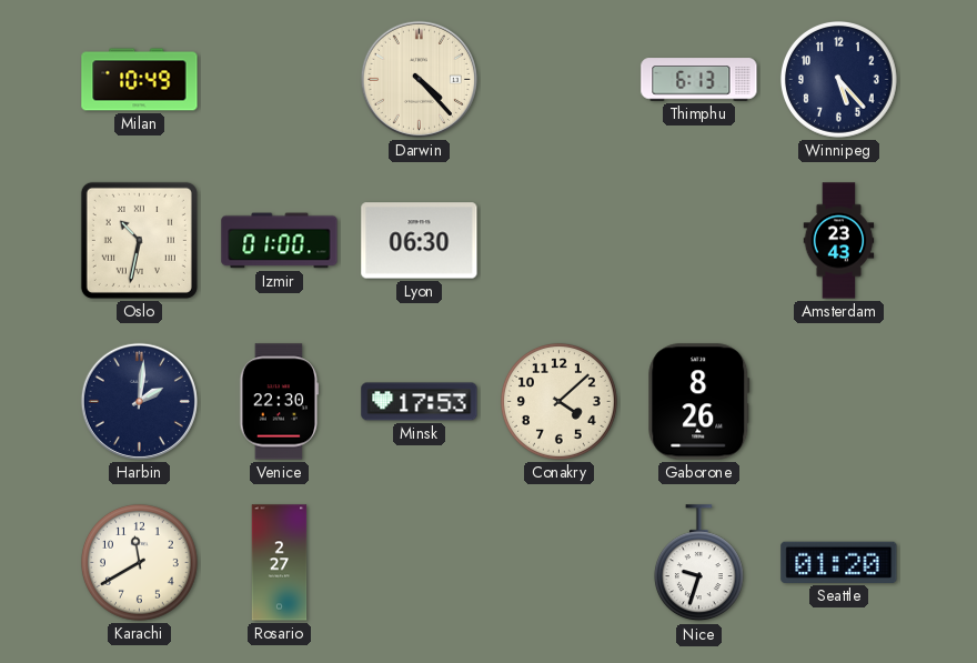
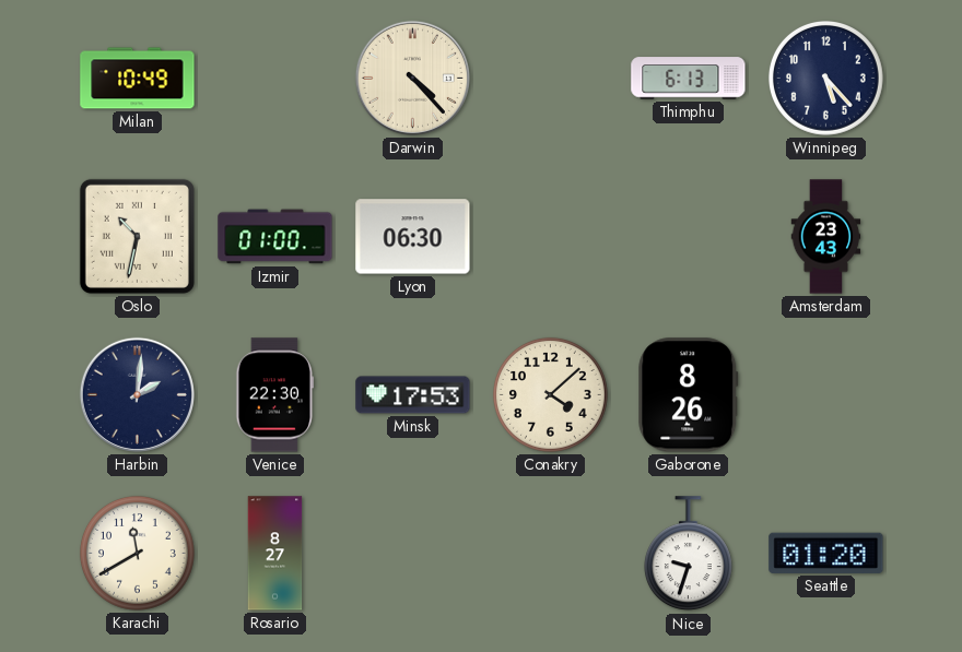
Rosario: 2:27 -> 8:27 (275, 554)
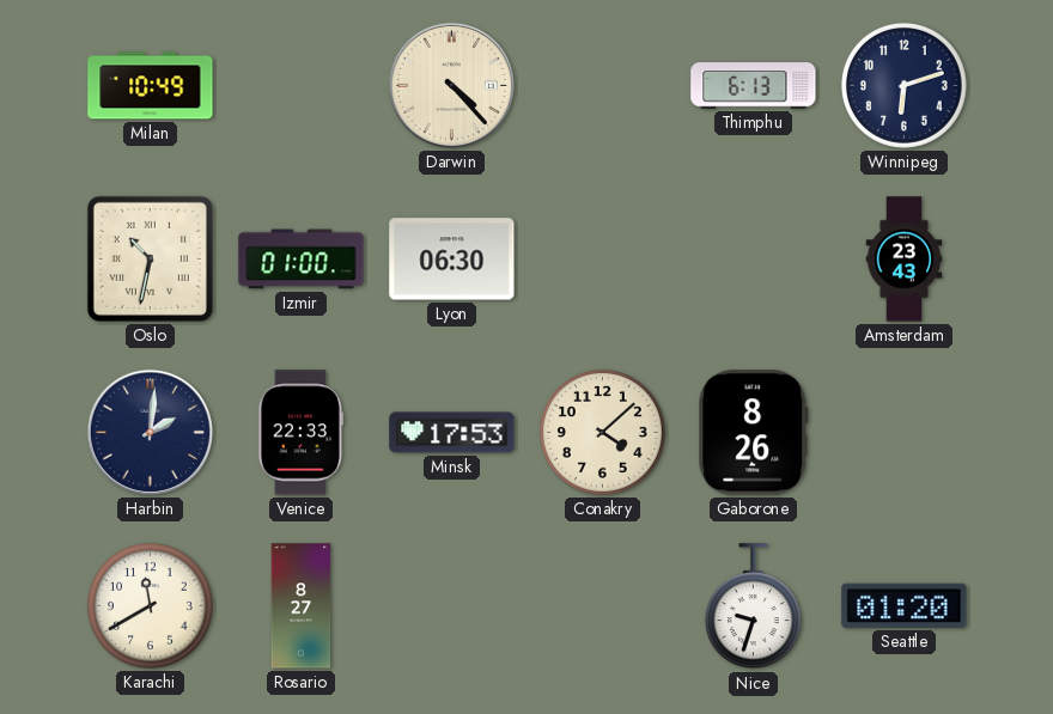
Winnipeg: 5:23 -> 6:12 (903, 85)
Venice: 22:30 -> 22:33 (300, 433)
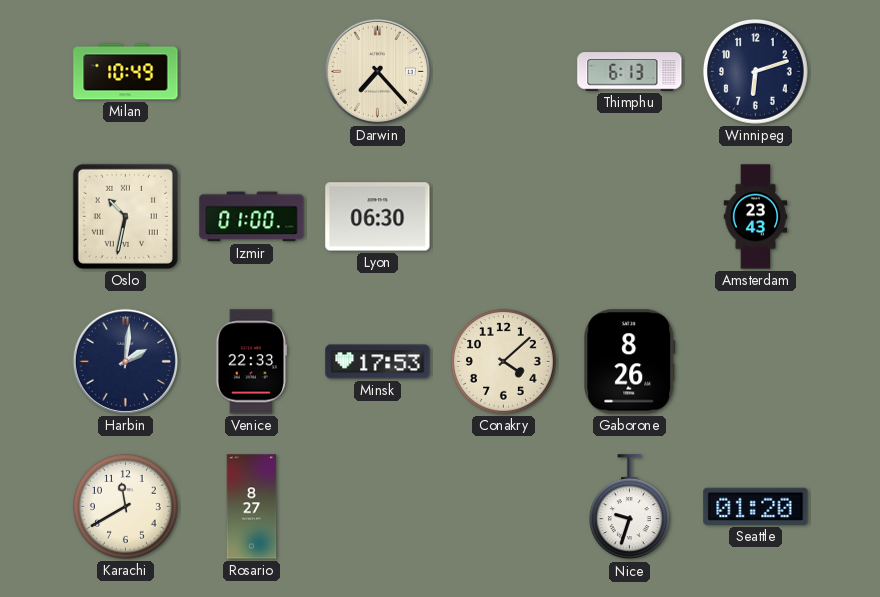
Darwin: 4:23 -> 7:23 (377, 71)
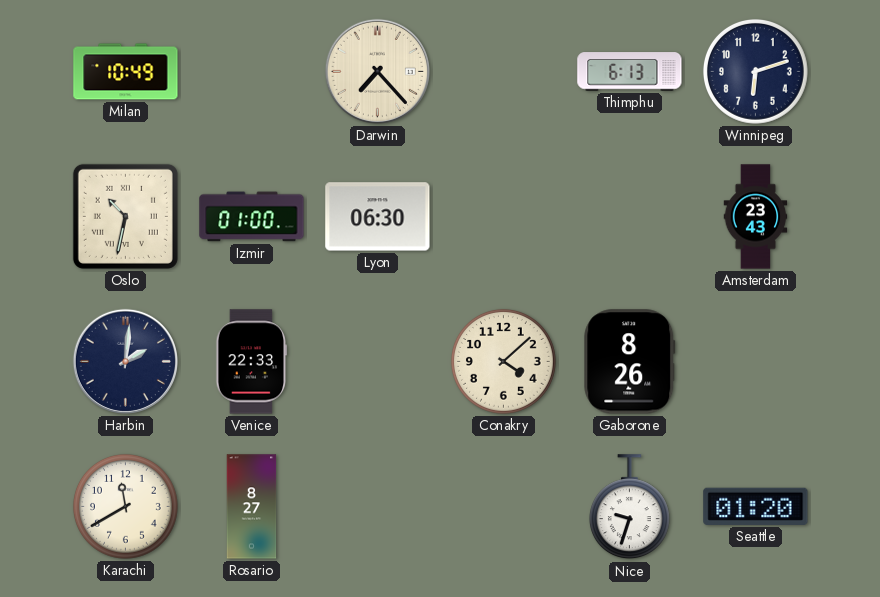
Minsk: 17:53 -> none (378, 362)
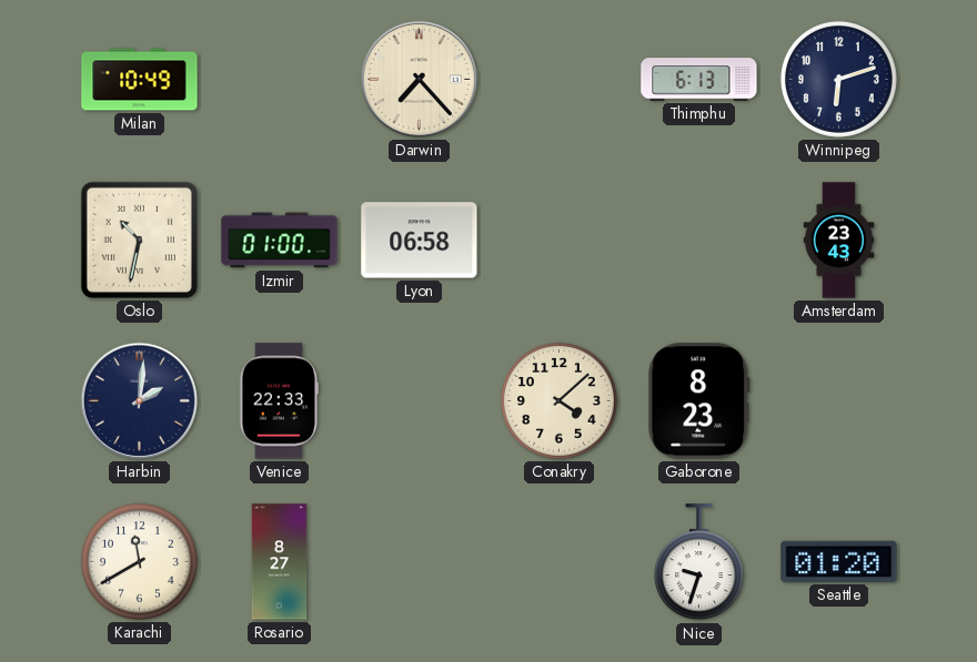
Lyon: 06:30 -> 06:58 (420, 241)
Gaborone: 8:26 -> 8:23 (699, 401)
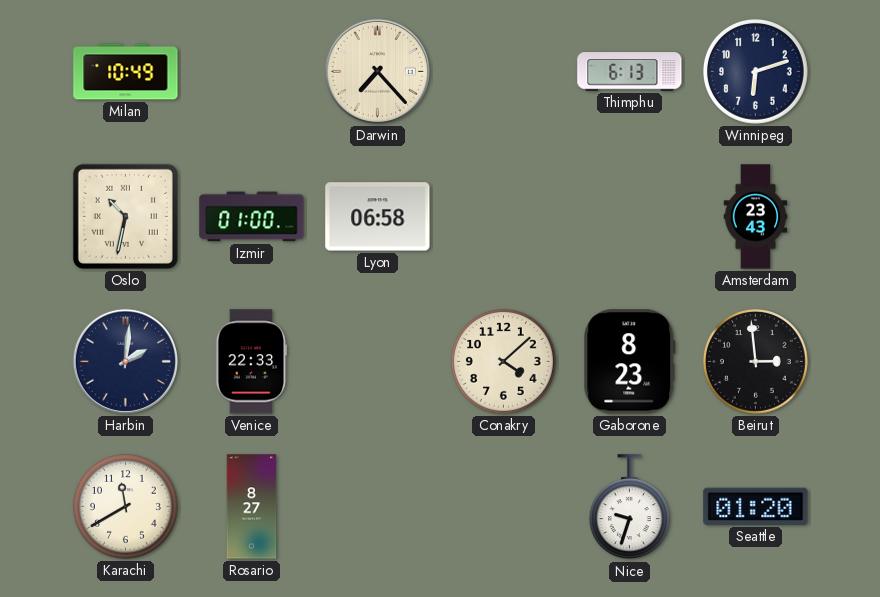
Beirut: none -> 2:59 (755, 361)
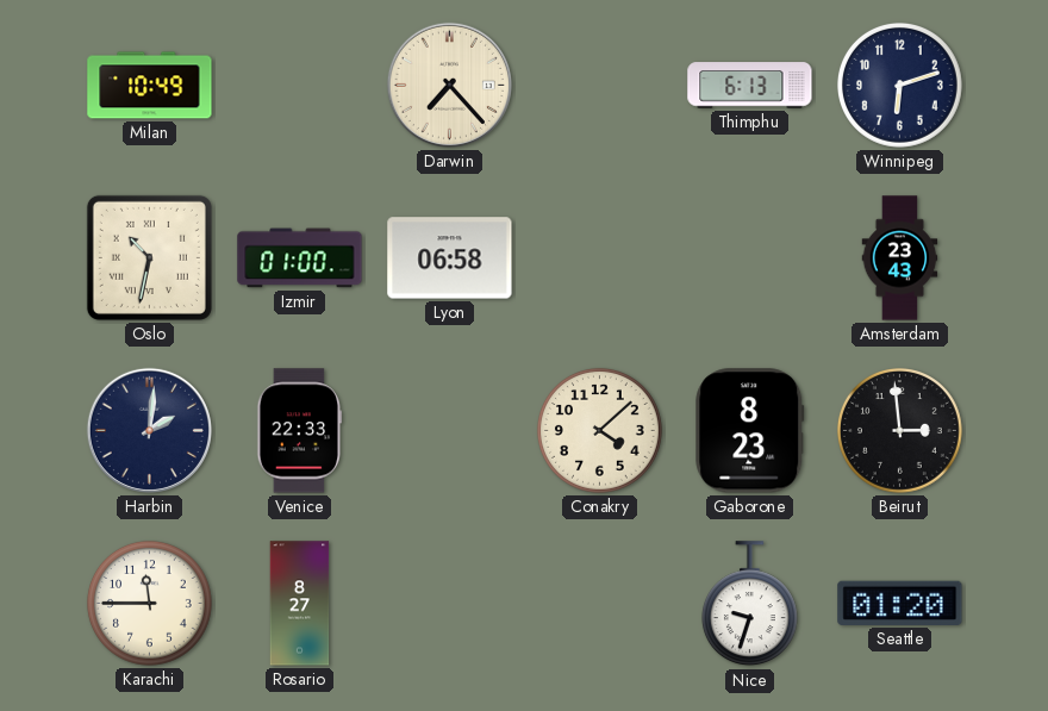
Karachi: 11:40 -> 11:45 (149, 603)
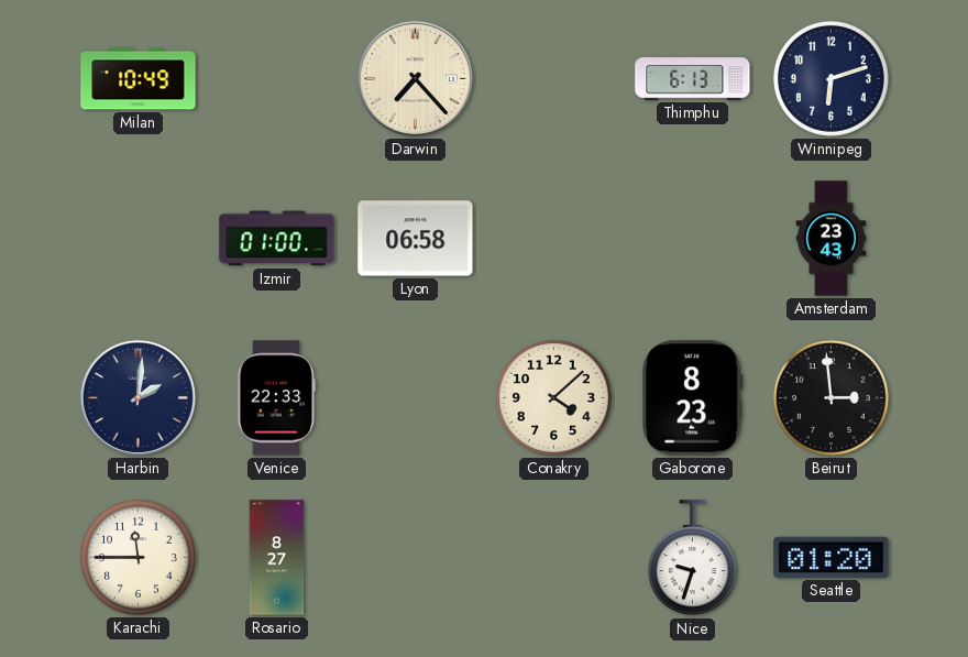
Oslo: 10:32 -> none (149, 257)
